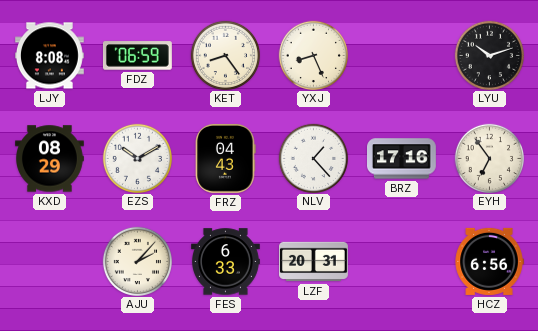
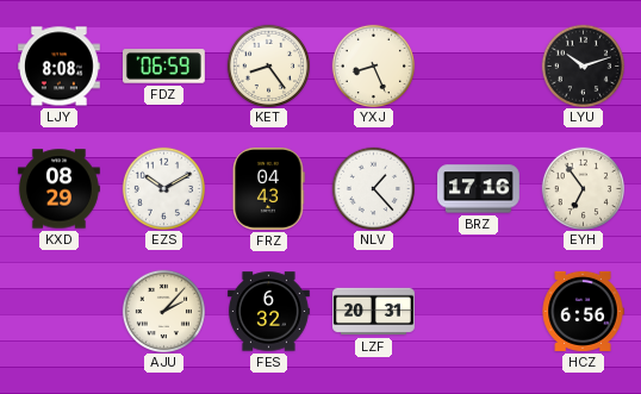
FES: 6:33 -> 6:32 (269, 312)
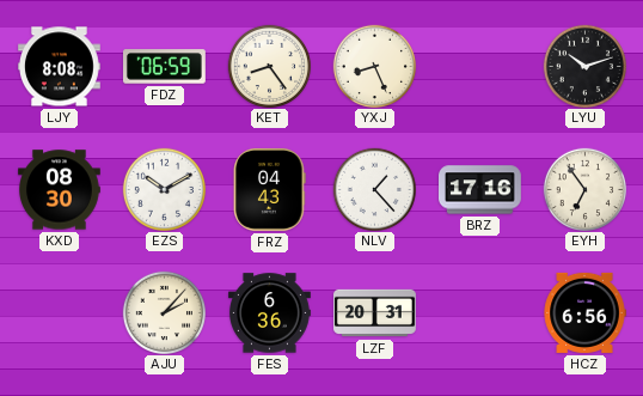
KXD: 08:29 -> 08:30 (60, 190)
FES: 6:32 -> 6:36 (270, 313)
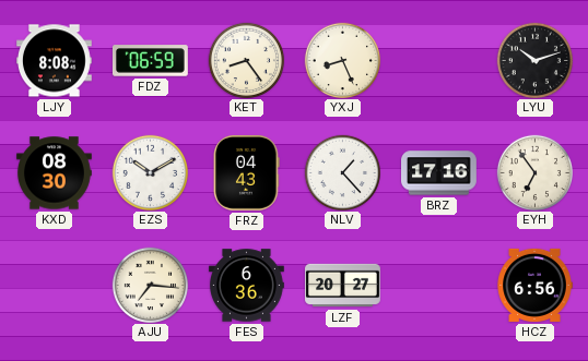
AJU: 2:07 -> 7:16 (150, 285)
LZF: 20:31 -> 20:27 (343, 286)
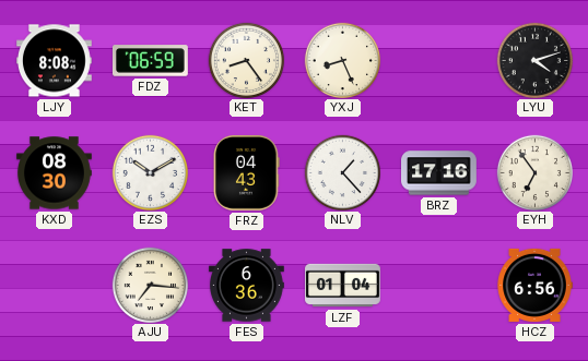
LYU: 10:12 -> 4:12 (534, 60)
LZF: 20:27 -> 01:04 (343, 286)
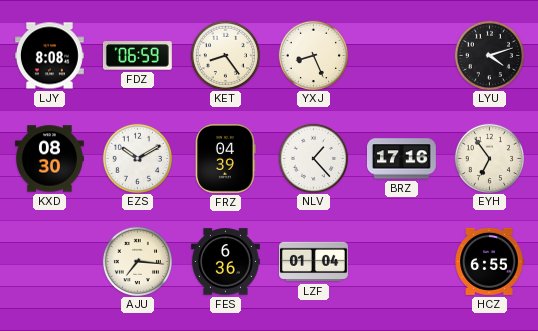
FRZ: 04:43 -> 04:39 (225, 158)
HCZ: 6:56 -> 6:55 (489, 261)
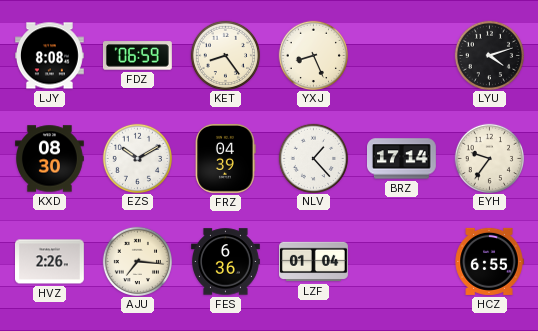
BRZ: 17:16 -> 17:14 (402, 159)
EYH: 6:54 -> 9:36 (489, 158)
HVZ: none -> 2:26 (50, 262)
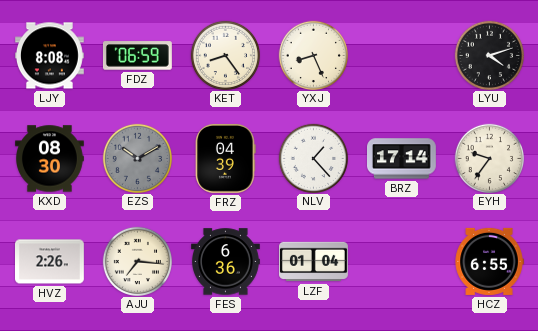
EZS dial: white -> grey (137, 158)
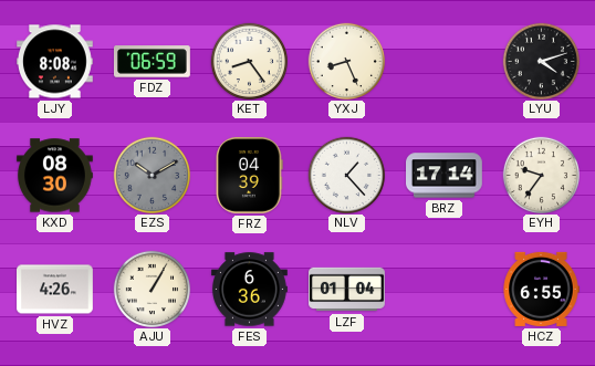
HVZ: 2:26 -> 4:26 (55, 290)
AJU: 7:16 -> 1:05 (152, 289)
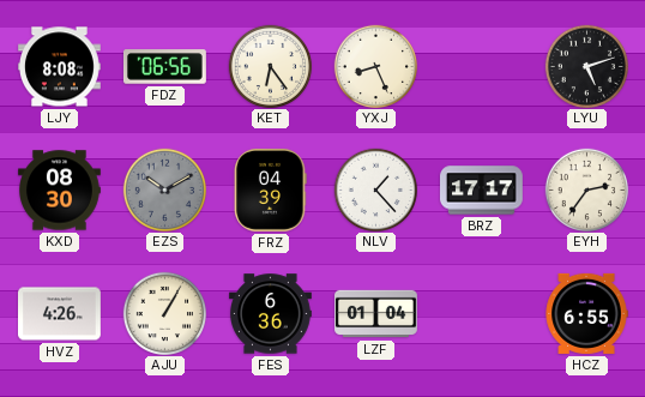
FDZ: 06:59 -> 06:56 (164, 67)
KET: 8:24 -> 6:24 (270, 66)
LYU: 4:12 -> 5:12 (586, 66)
BRZ: 17:14 -> 17:17 (482, 191)
EYH: 9:36 -> 2:36 (586, 190)
